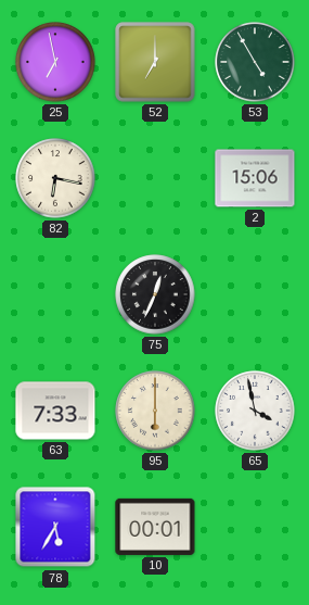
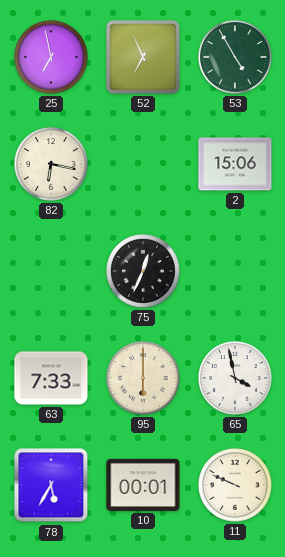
52: 7:00 -> 6:56 (143, 57)
11: none -> 9:49 (235, 485)
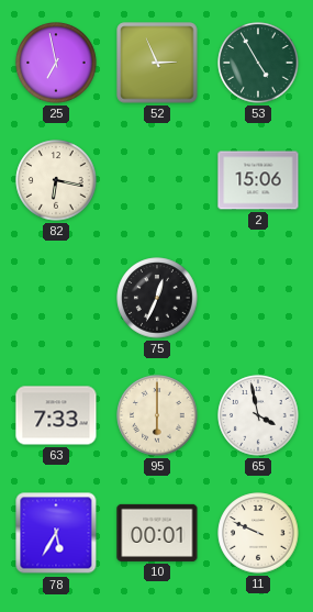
52: 6:56 -> 2:56 (157, 63)
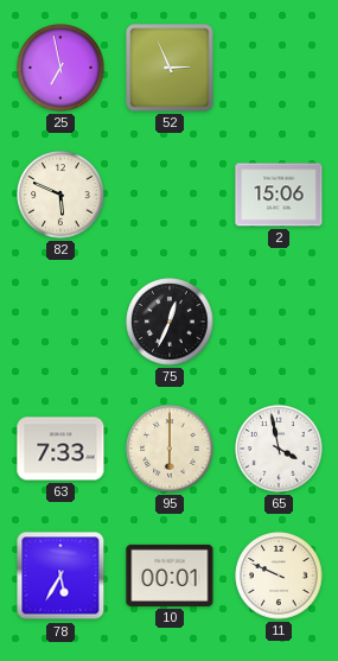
53: 4:55 -> none (258, 63)
82: 6:17 -> 5:49 (60, 195)
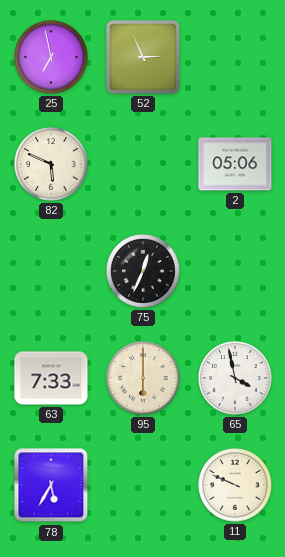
2: 15:06 -> 05:06 (235, 164)
10: 00:01 -> none (170, 576)
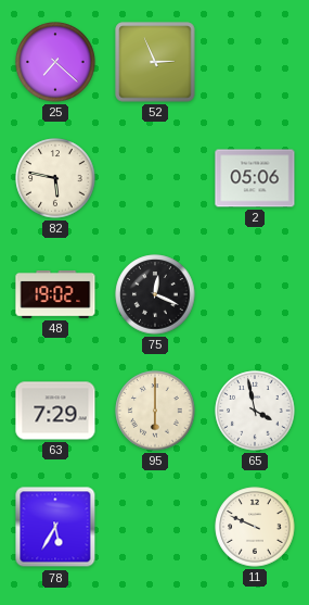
25: 6:58 -> 7:22 (55, 62)
82: 5:49 -> 5:47 (55, 178)
48: none -> 19:02 (55, 295)
75: 12:34 -> 12:19 (155, 294)
63: 7:33 -> 7:29 (55, 411)
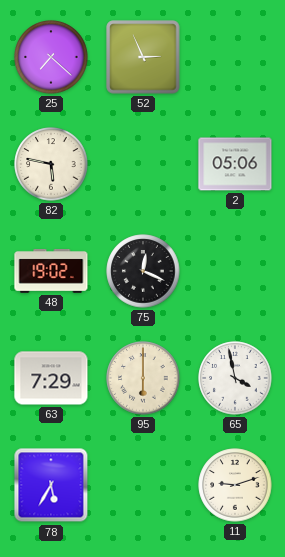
11: 9:49 -> 9:12 (235, 485)
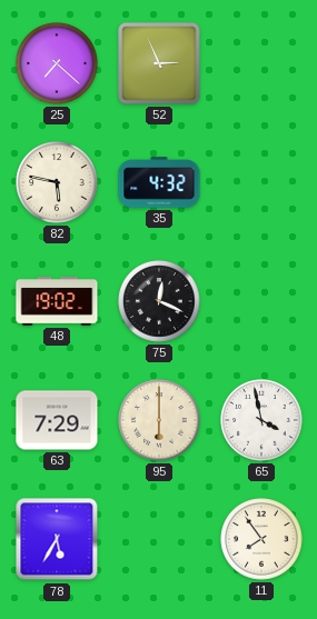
35: none -> 4:32 (159, 182)
2: 05:06 -> none (235, 164)
11: 9:12 -> 7:54 (261, 539)
